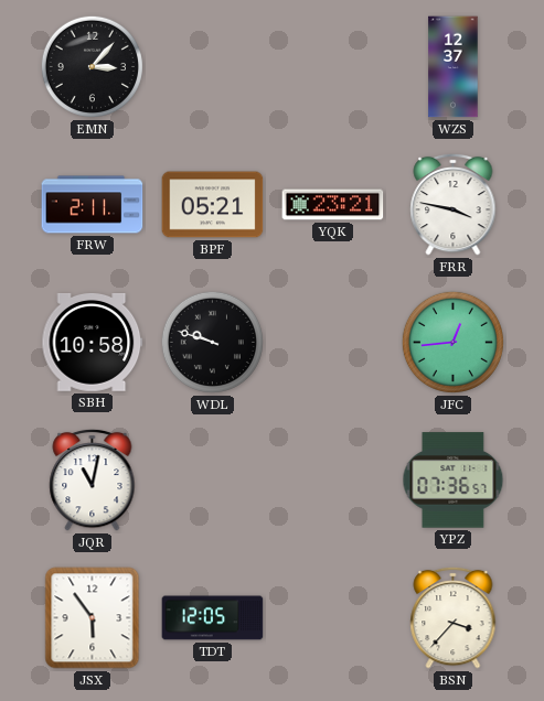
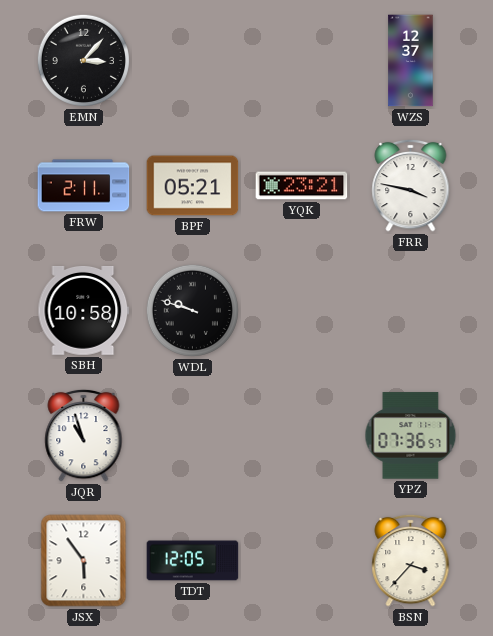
JFC: 12:44 -> none (452, 342)
JQR: 11:02 -> 10:57 (84, 435)
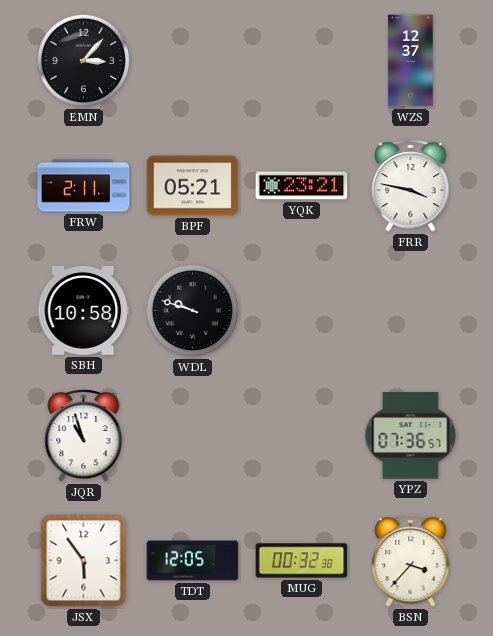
MUG: none -> 00:32 (302, 561)
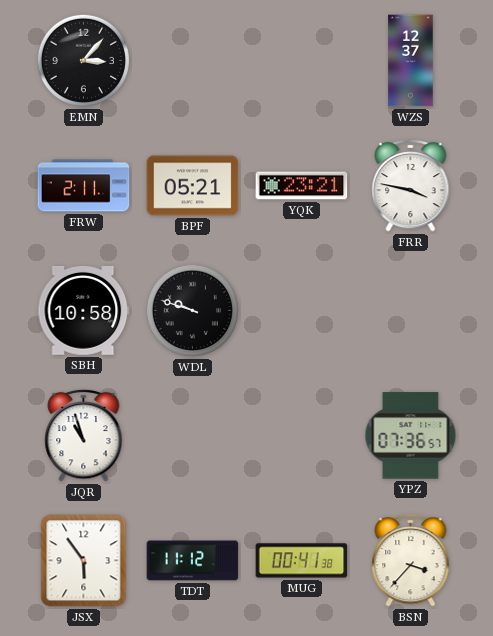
TDT: 12:05 -> 11:12 (193, 561)
MUG: 00:32 -> 00:41 (302, 561)
